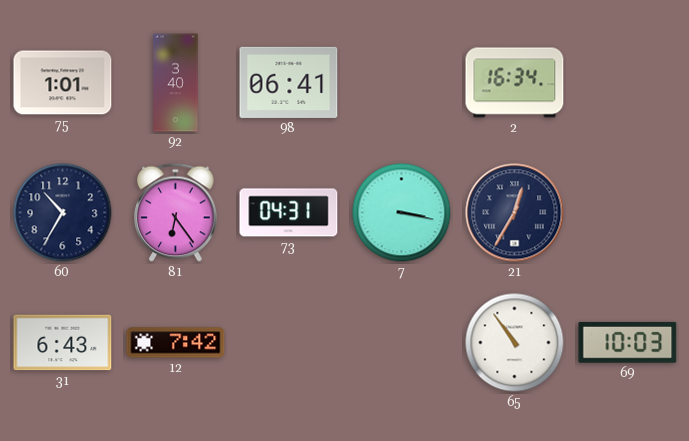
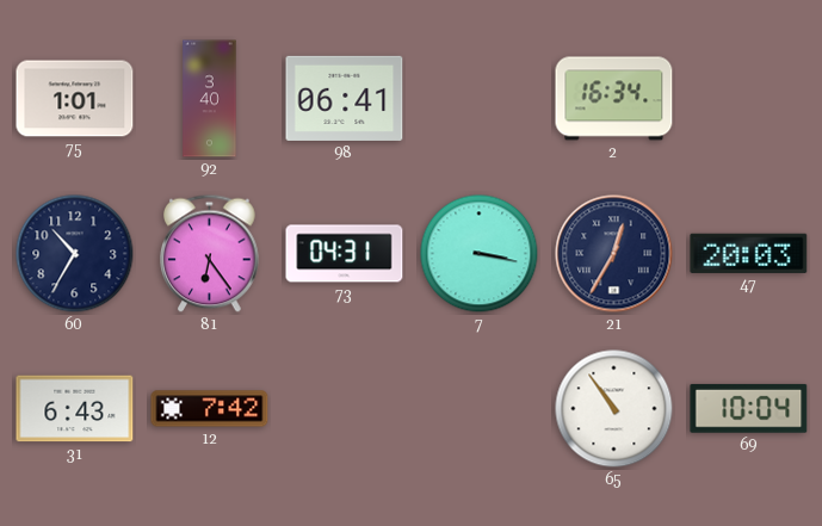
47: none -> 20:03 (749, 253)
69: 10:03 -> 10:04 (749, 408)
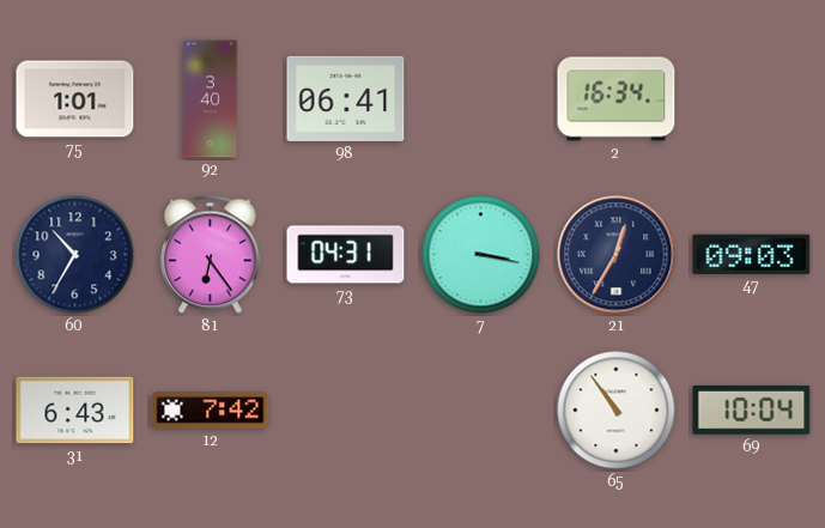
47: 20:03 -> 09:03 (752, 254)
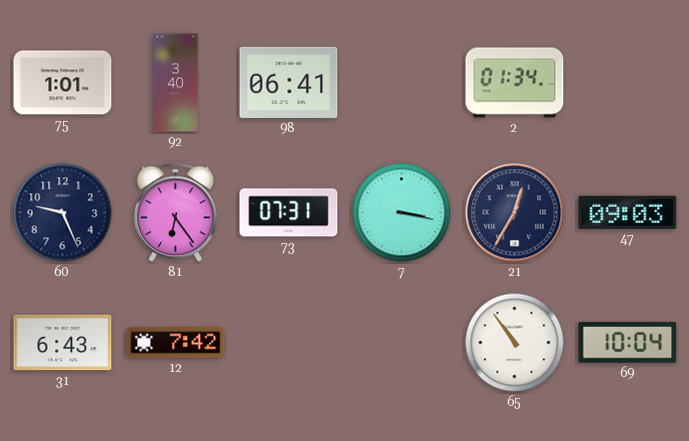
2: 16:34 -> 01:34 (515, 83)
60: 10:35 -> 9:26 (63, 213)
73: 04:31 -> 07:31 (289, 213)
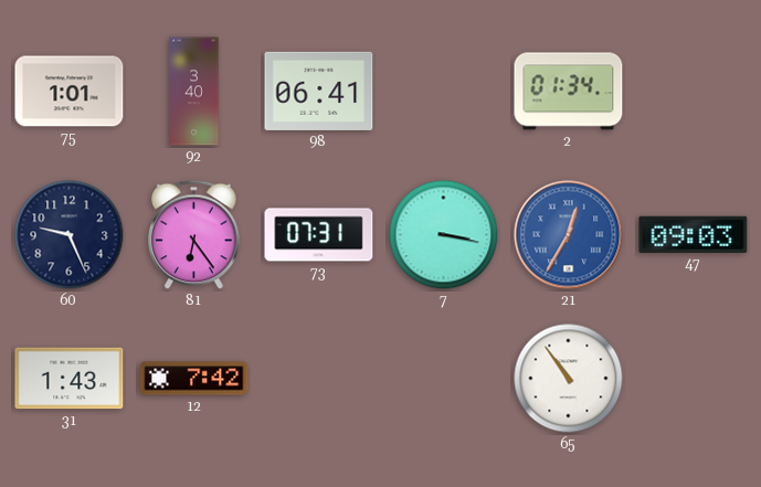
21 dial: navy -> blue (569, 235)
31: 6:43 -> 1:43 (70, 379)
69: 10:04 -> none (628, 342)
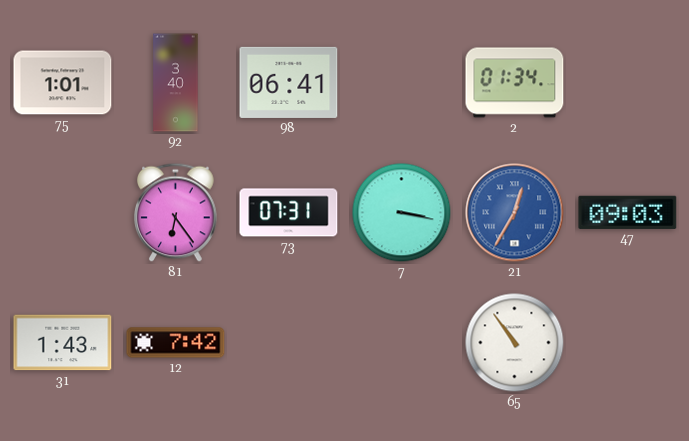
60: 9:26 -> none (70, 235)
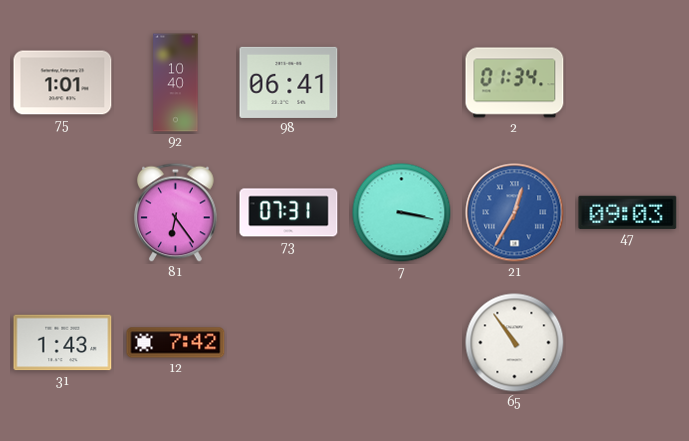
92: 3:40 -> 10:40 (176, 83)
